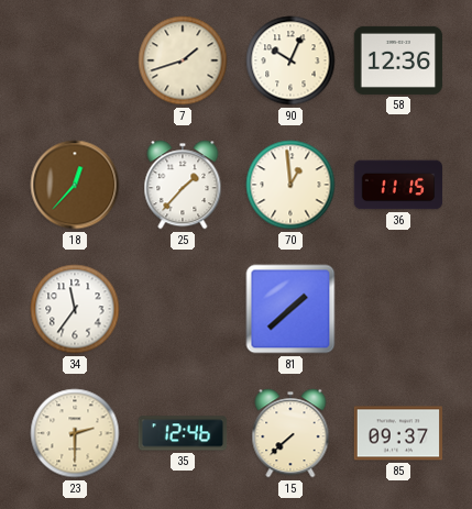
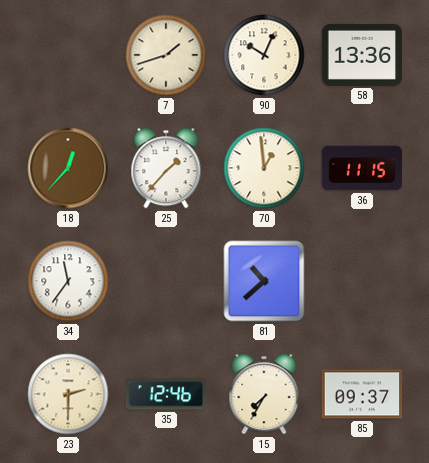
58: 12:36 -> 13:36 (362, 55)
81: 1:38 -> 10:38 (264, 281)
15: 7:38 -> 7:35 (264, 394)
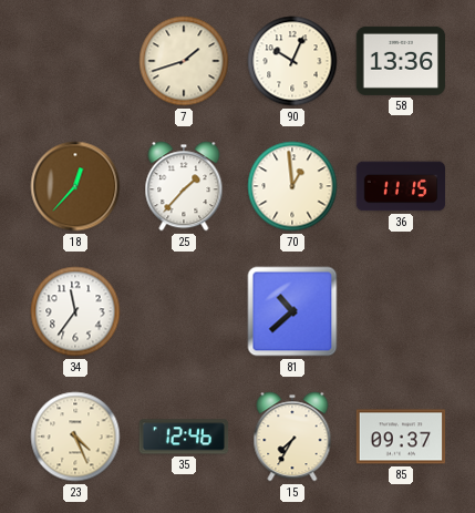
23: 2:30 -> 4:26 (75, 437)
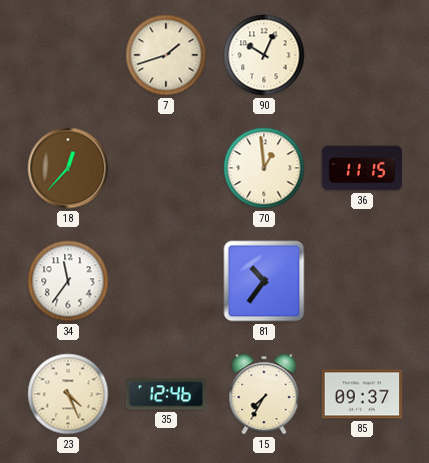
58: 13:36 -> none (401, 61)
25: 1:37 -> none (184, 186)
81: 10:38 -> 10:36 (264, 281)
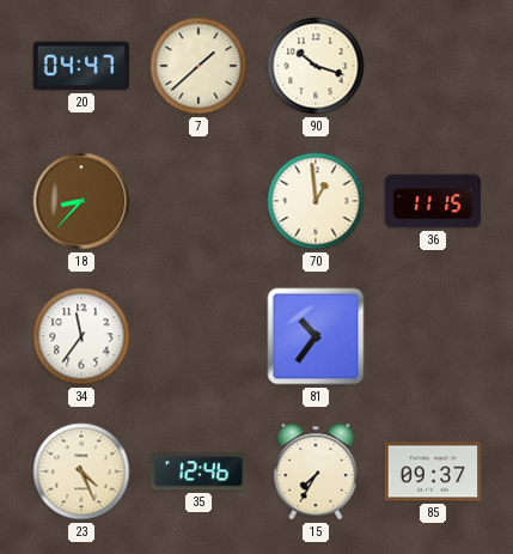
20: none -> 04:47 (81, 66)
7: 1:42 -> 1:38 (199, 66)
90: 10:04 -> 10:18 (316, 66)
18: 12:37 -> 8:37 (81, 201)
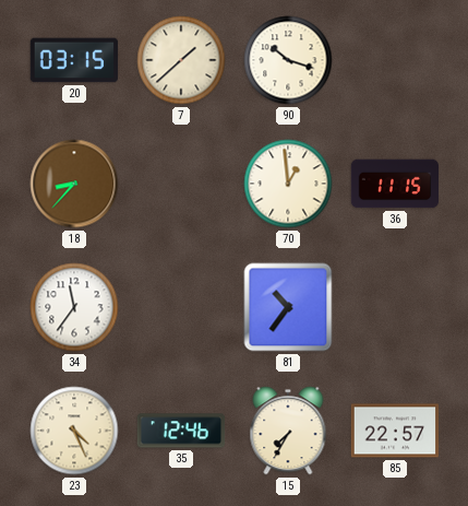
20: 04:47 -> 03:15 (74, 60)
85: 09:37 -> 22:57 (395, 431)
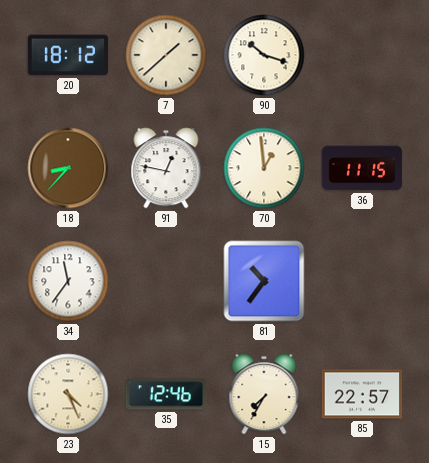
20: 03:15 -> 18:12 (68, 55)
91: none -> 12:47 (166, 168)
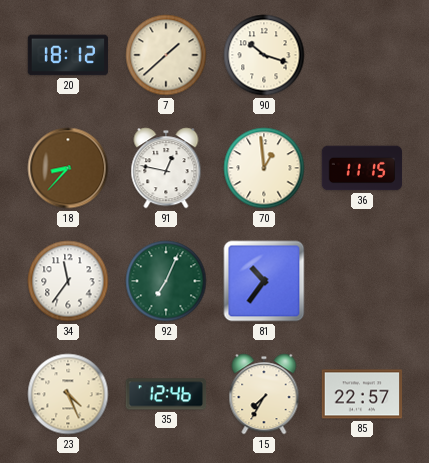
92: none -> 7:04 (166, 281)
